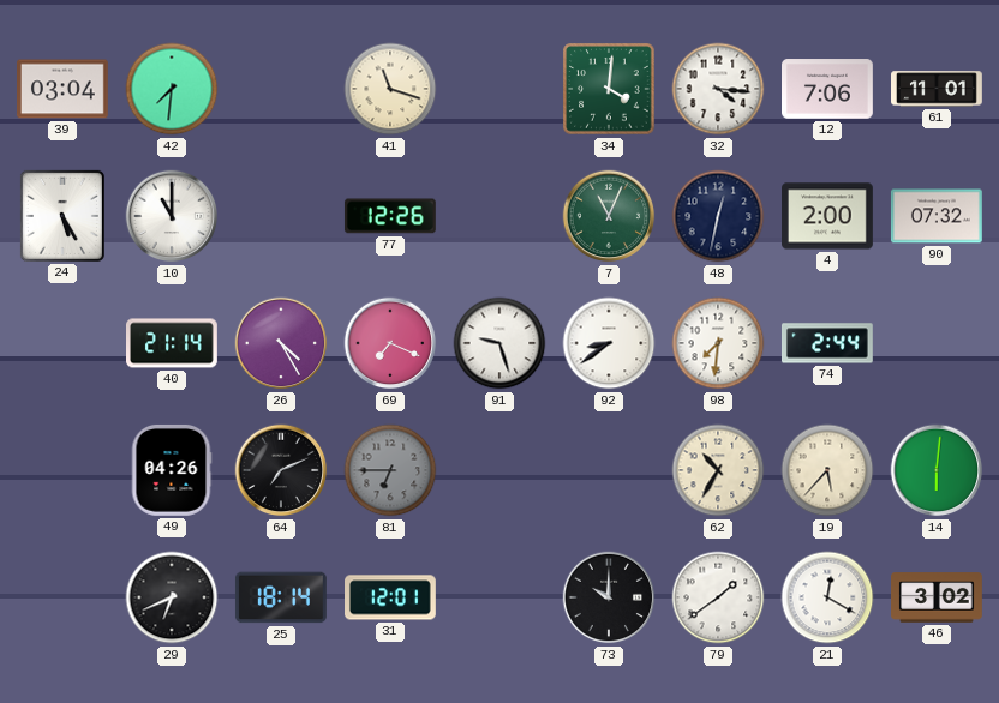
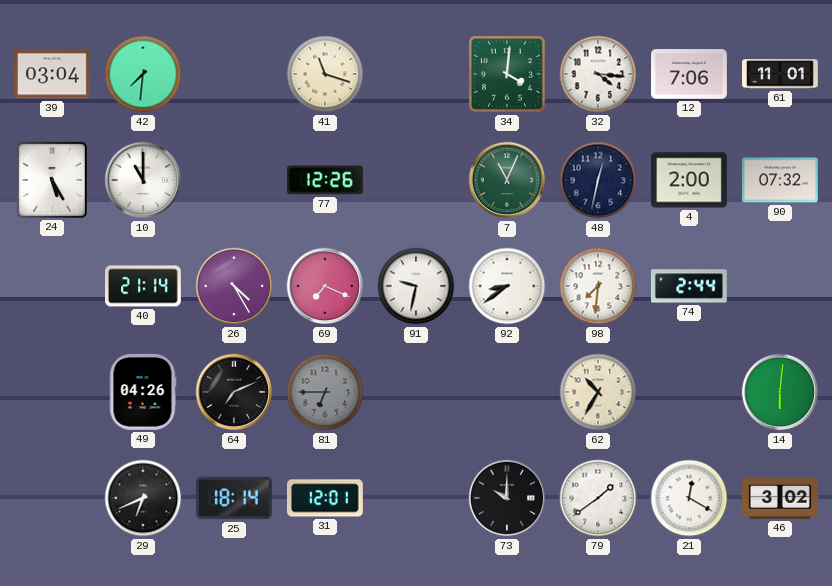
91: 9:27 -> 9:32 (416, 286)
19: 5:37 -> none (827, 470)
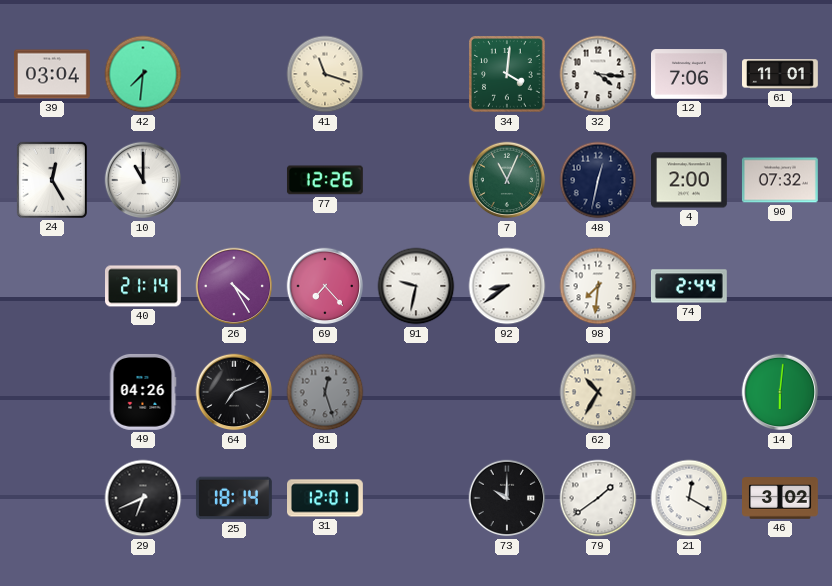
24: 5:25 -> 12:25 (52, 180)
69: 7:19 -> 7:23 (325, 286)
81: 6:45 -> 12:27 (325, 392)
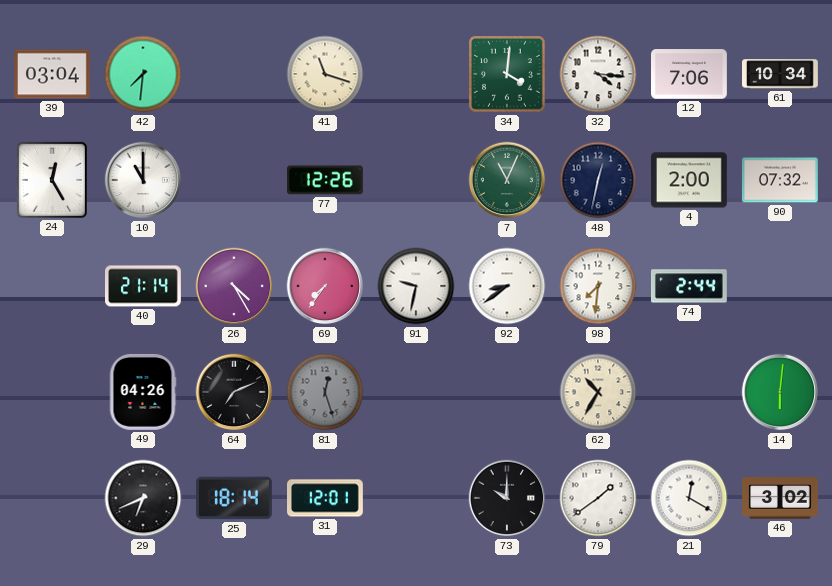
61: 11:01 -> 10:34 (781, 74)
69: 7:23 -> 7:36 (325, 286)
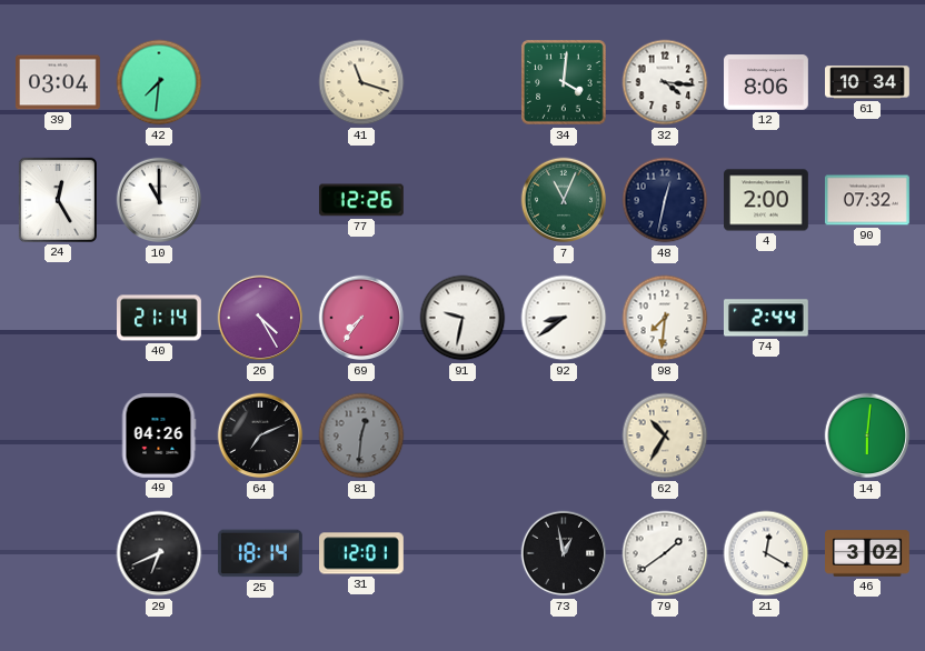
12: 7:06 -> 8:06 (767, 82)
81: 12:27 -> 12:31 (361, 435)
73: 10:00 -> 12:58 (564, 553)
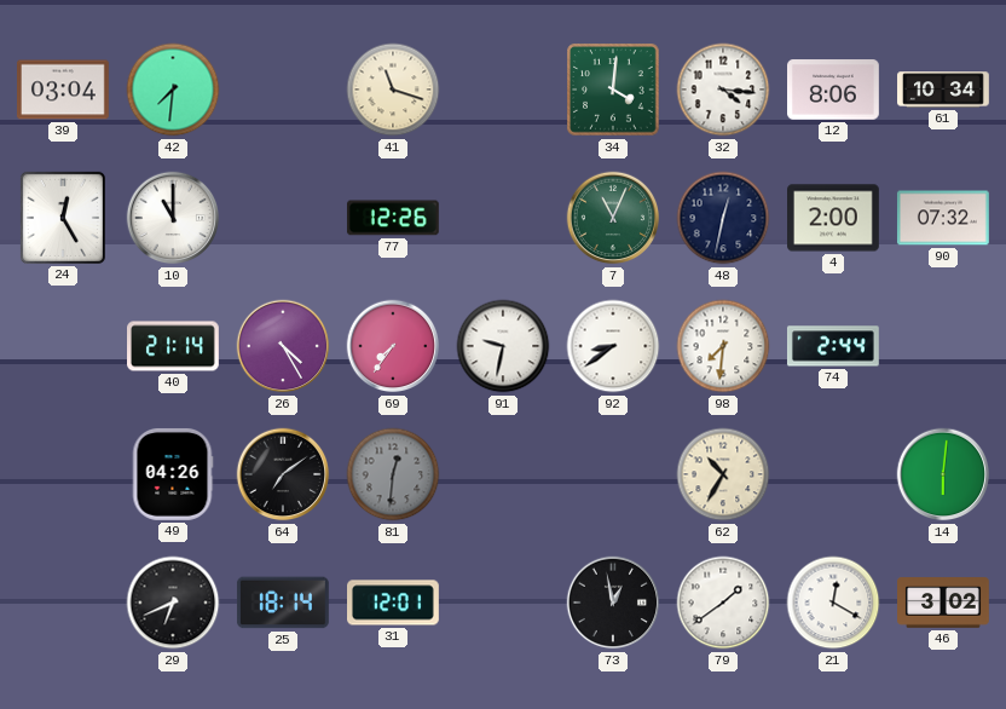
64: 7:11 -> 7:09 (283, 474)
